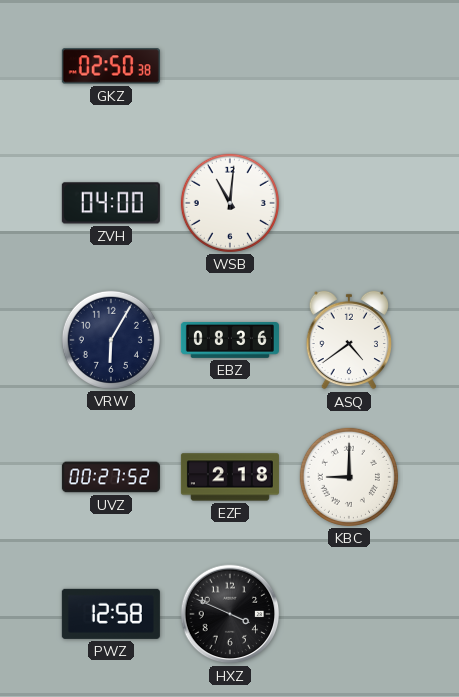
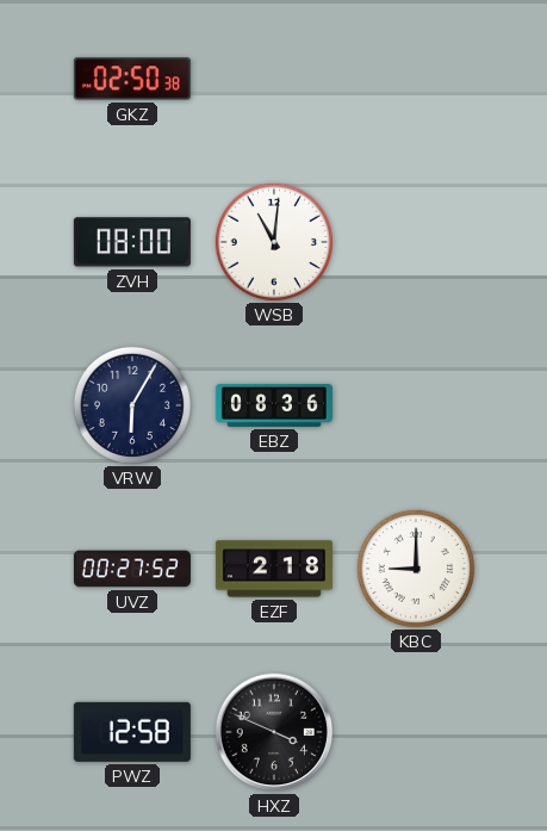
ZVH: 04:00 -> 08:00 (132, 242)
ASQ: 4:39 -> none (348, 340)
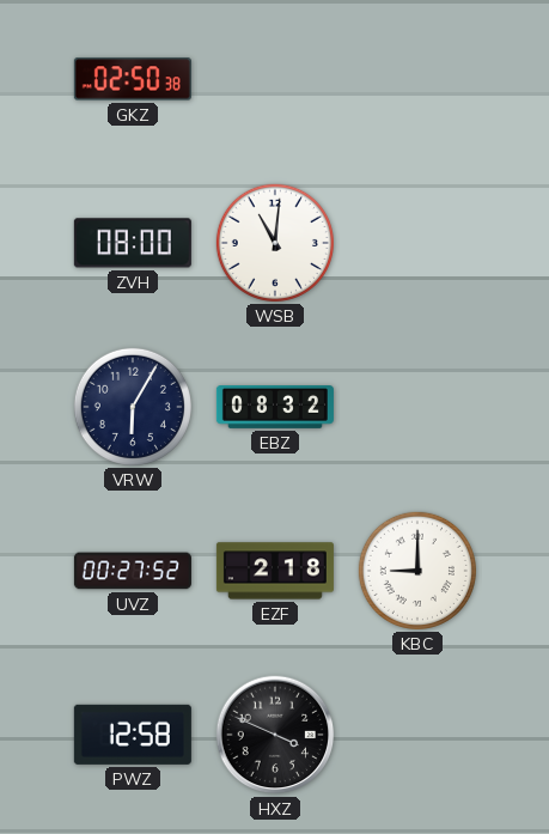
EBZ: 08:36 -> 08:32 (275, 408)
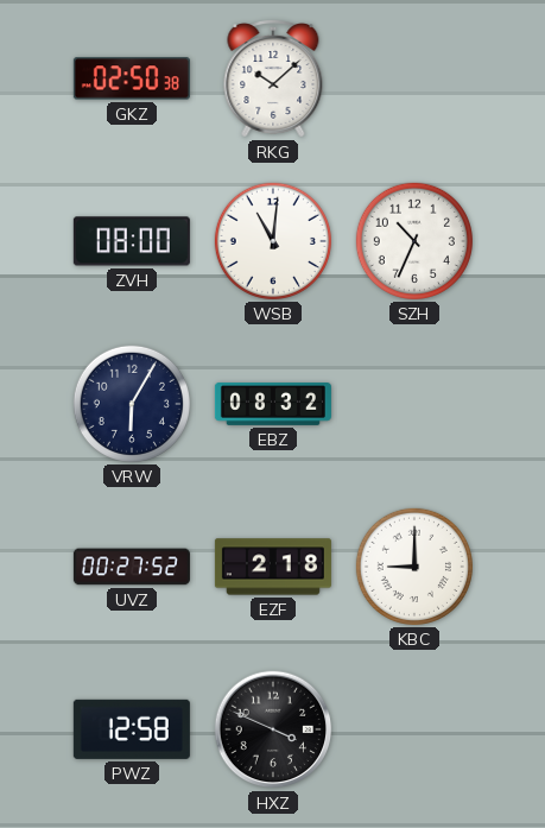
RKG: none -> 10:08 (273, 80)
SZH: none -> 10:34 (414, 241)
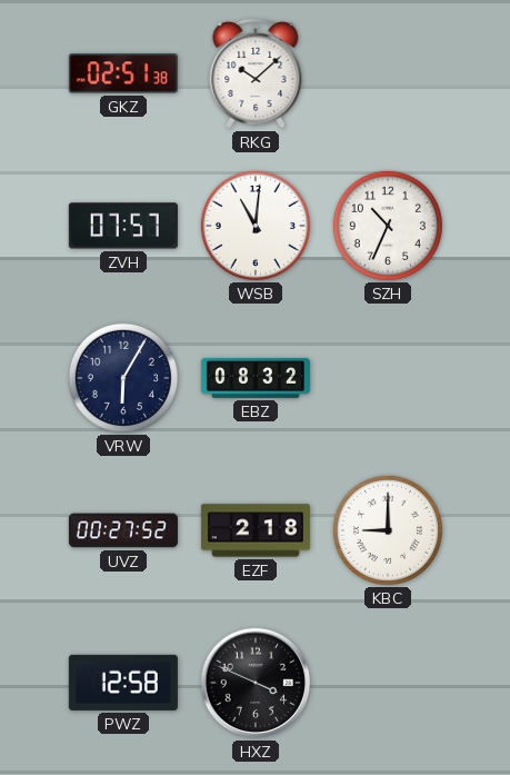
GKZ: 02:50 -> 02:51 (123, 73)
ZVH: 08:00 -> 07:57 (123, 226)
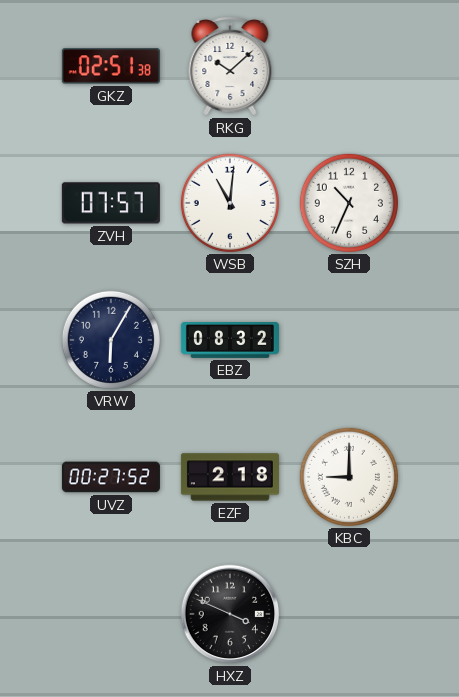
PWZ: 12:58 -> none (123, 683)
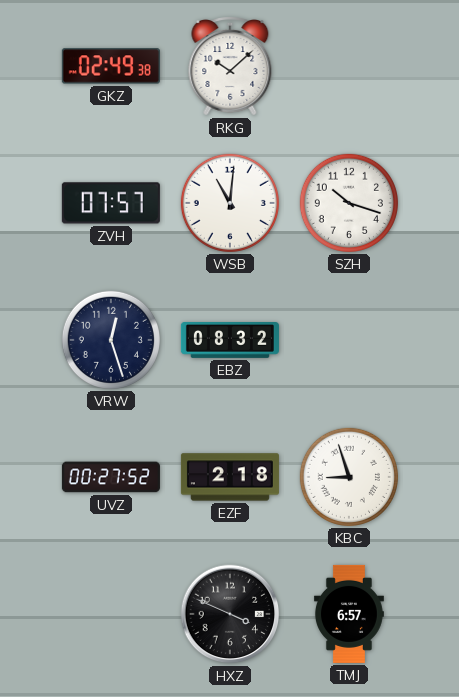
GKZ: 02:51 -> 02:49 (111, 66)
SZH: 10:34 -> 10:18 (349, 203)
VRW: 6:05 -> 12:27 (111, 340)
KBC: 9:00 -> 8:57 (349, 477)
TMJ: none -> 6:57 (349, 614)
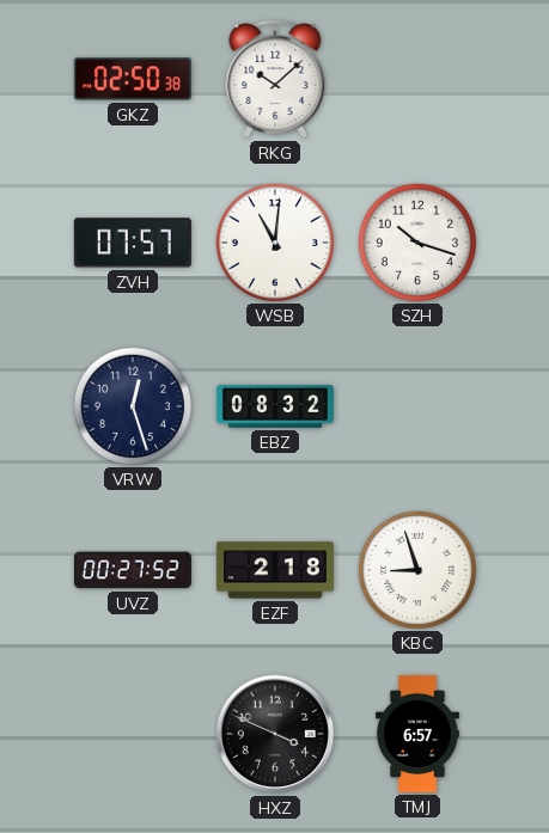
GKZ: 02:49 -> 02:50 (133, 79)
